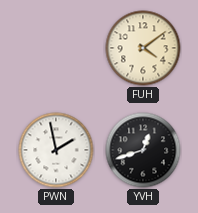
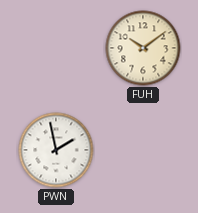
FUH: 4:09 -> 10:09 (143, 48)
YVH: 12:42 -> none (143, 150)
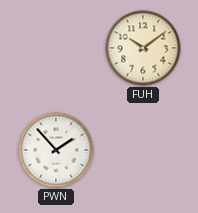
PWN: 1:58 -> 1:53 (56, 150)
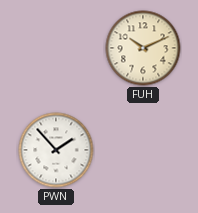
FUH: 10:09 -> 10:11 (143, 48)
